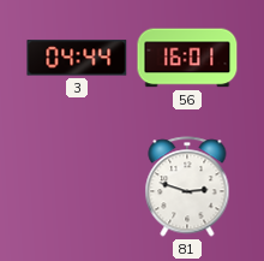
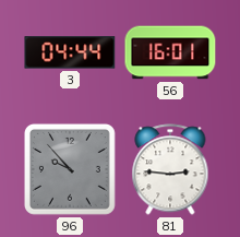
96: none -> 9:53 (70, 169)
81: 2:48 -> 2:46 (170, 169)
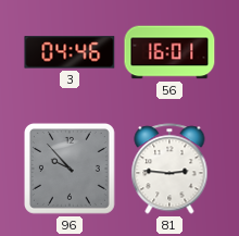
3: 04:44 -> 04:46 (70, 52)
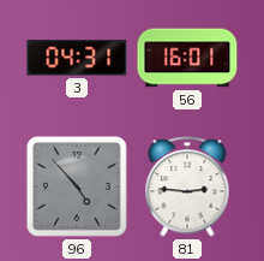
3: 04:46 -> 04:31 (77, 58)
96: 9:53 -> 4:53 (77, 186)
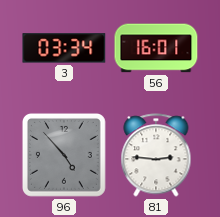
3: 04:31 -> 03:34 (64, 48)
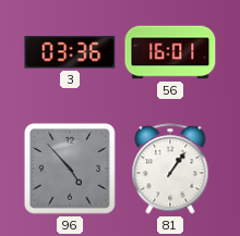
3: 03:34 -> 03:36 (70, 52)
81: 2:46 -> 1:06 (170, 169)
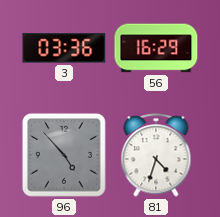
56: 16:01 -> 16:29 (156, 48)
81: 1:06 -> 4:33 (156, 155)
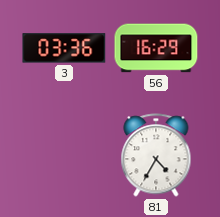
96: 4:53 -> none (64, 155)
81: 4:33 -> 4:35 (156, 155)
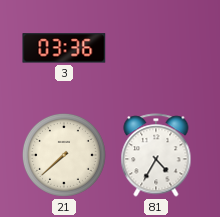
56: 16:29 -> none (156, 48)
21: none -> 7:38 (64, 155)
